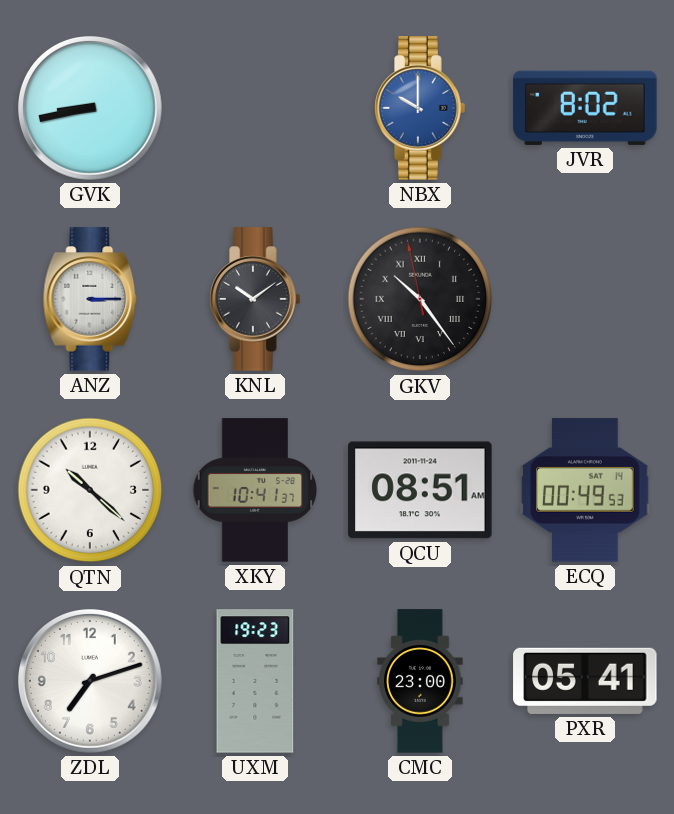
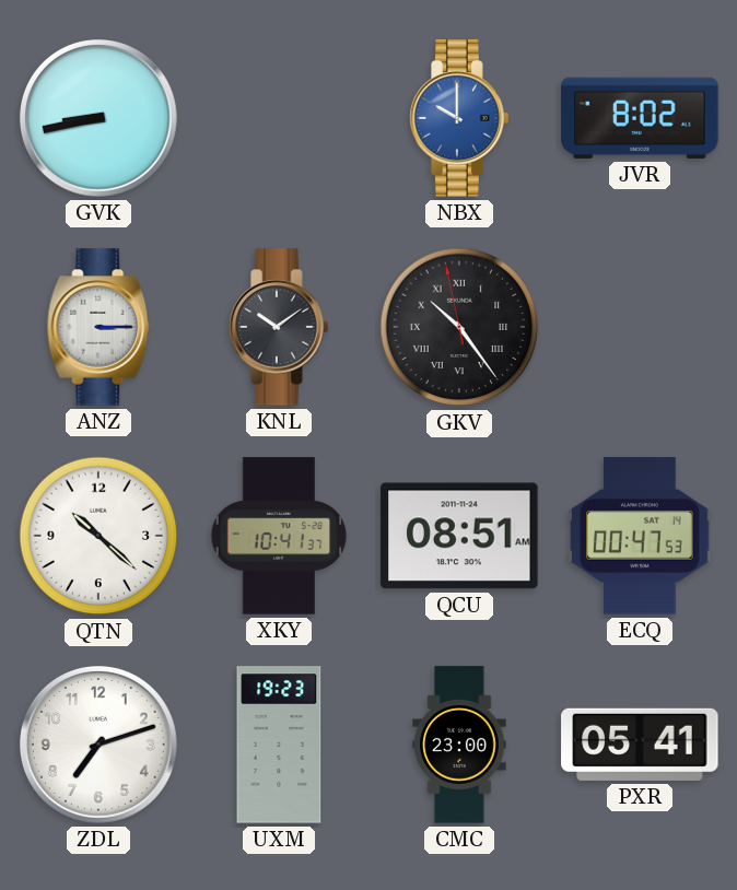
ECQ: 00:49 -> 00:47 (640, 536)
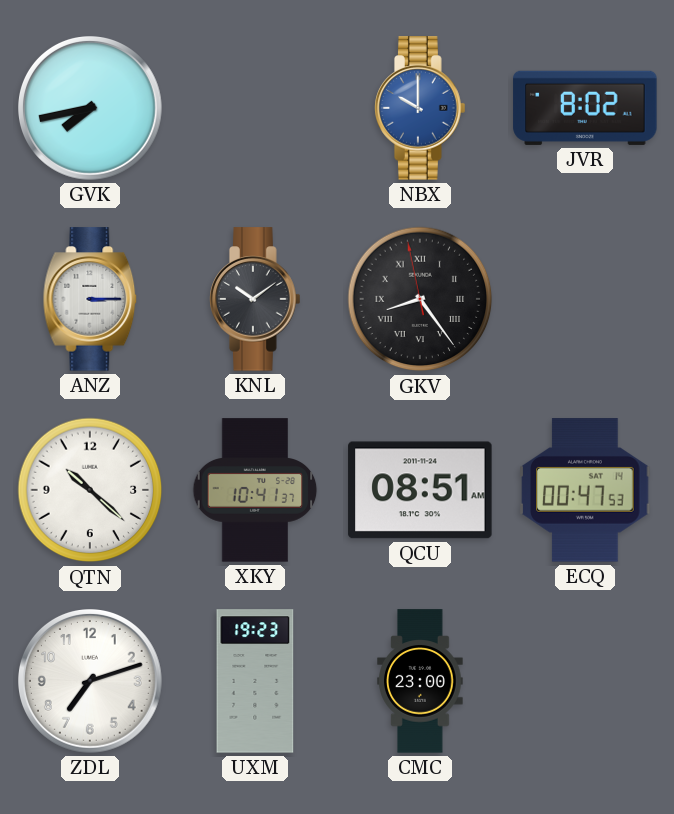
GVK: 8:43 -> 7:43 (91, 109)
GKV: 10:23 -> 8:23 (420, 299)
PXR: 05:41 -> none (640, 745)
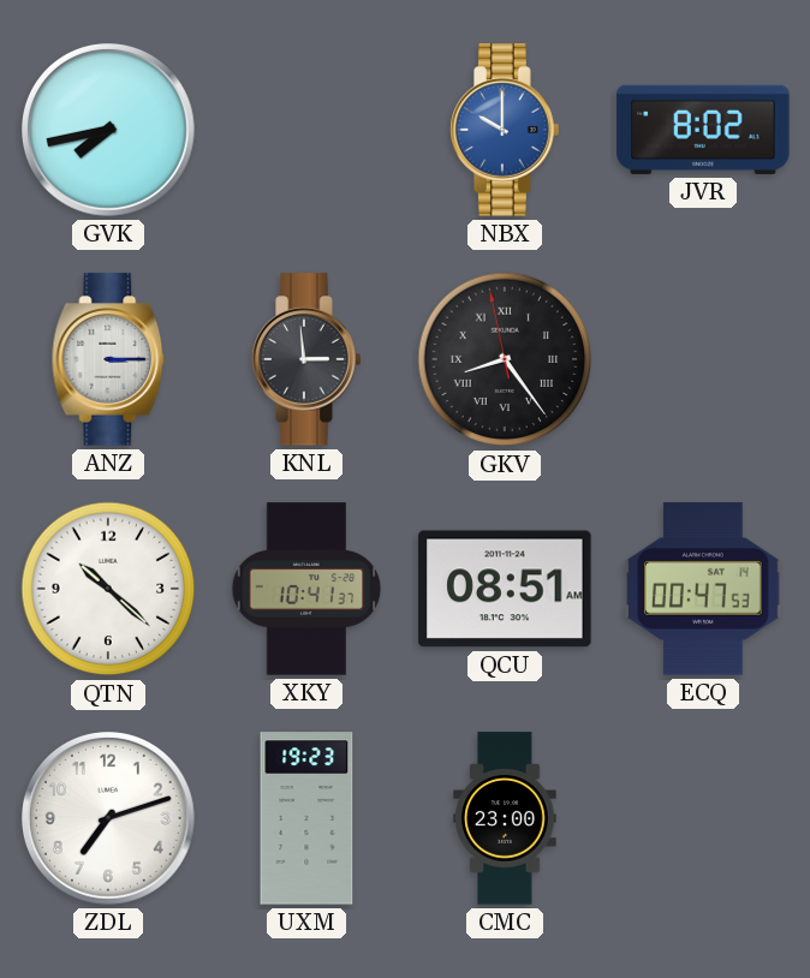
KNL: 10:09 -> 2:59 (306, 359)
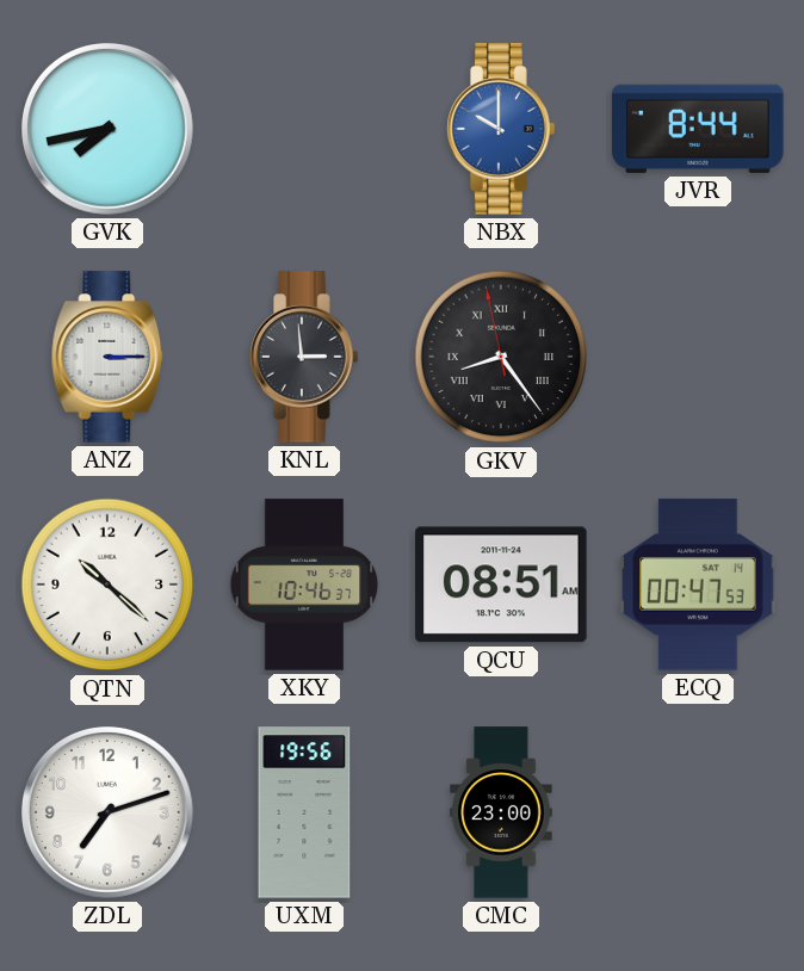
JVR: 8:02 -> 8:44 (698, 129)
XKY: 10:41 -> 10:46 (304, 585)
UXM: 19:23 -> 19:56 (304, 812)
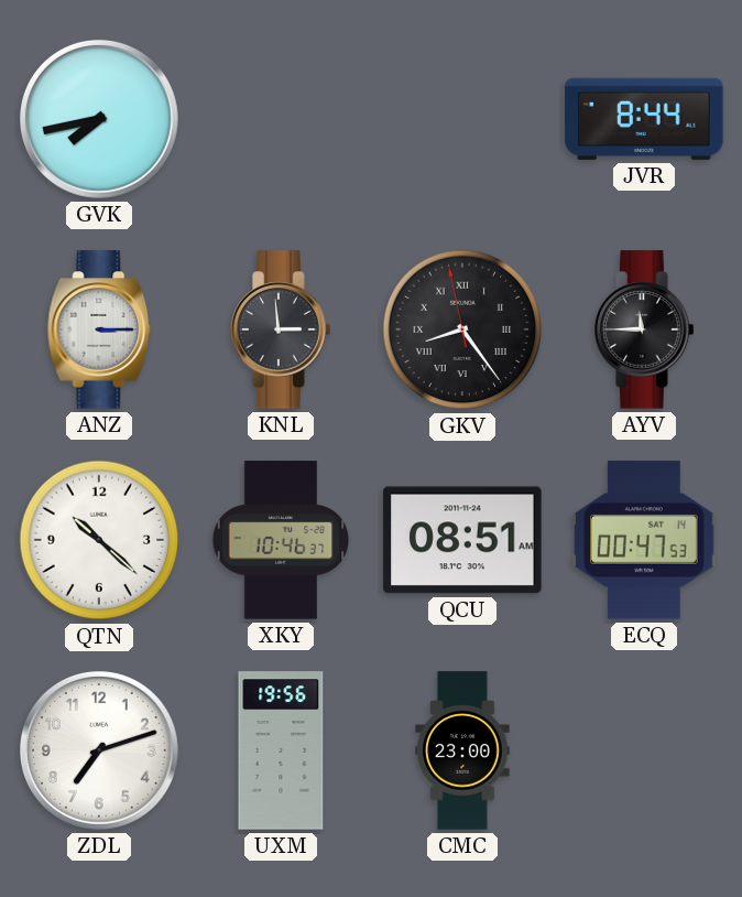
NBX: 10:00 -> none (501, 129)
AYV: none -> 11:45 (644, 329)
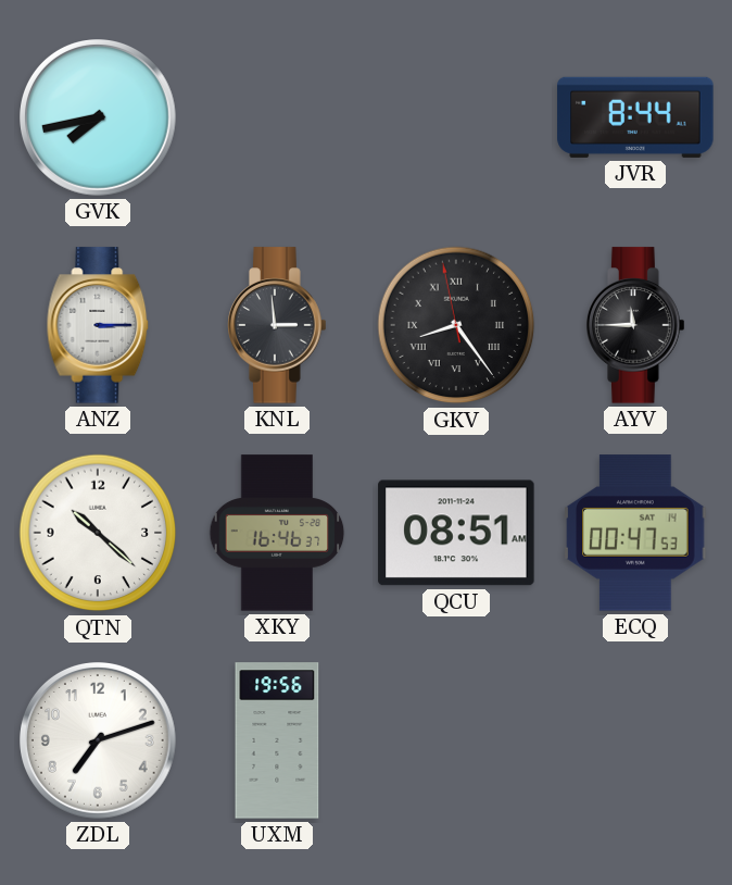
XKY: 10:46 -> 16:46 (277, 533)
CMC: 23:00 -> none (462, 750)
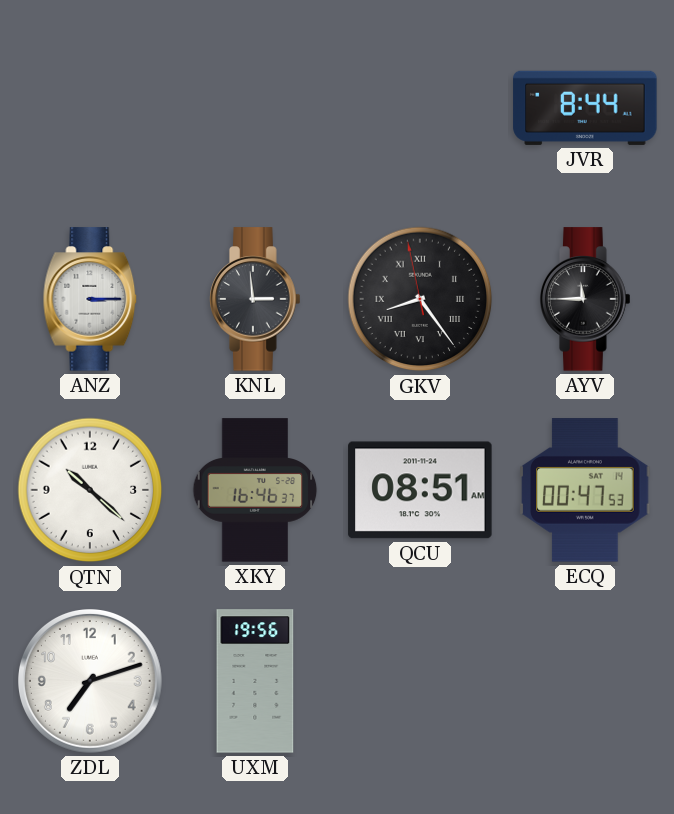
GVK: 7:43 -> none (99, 119)
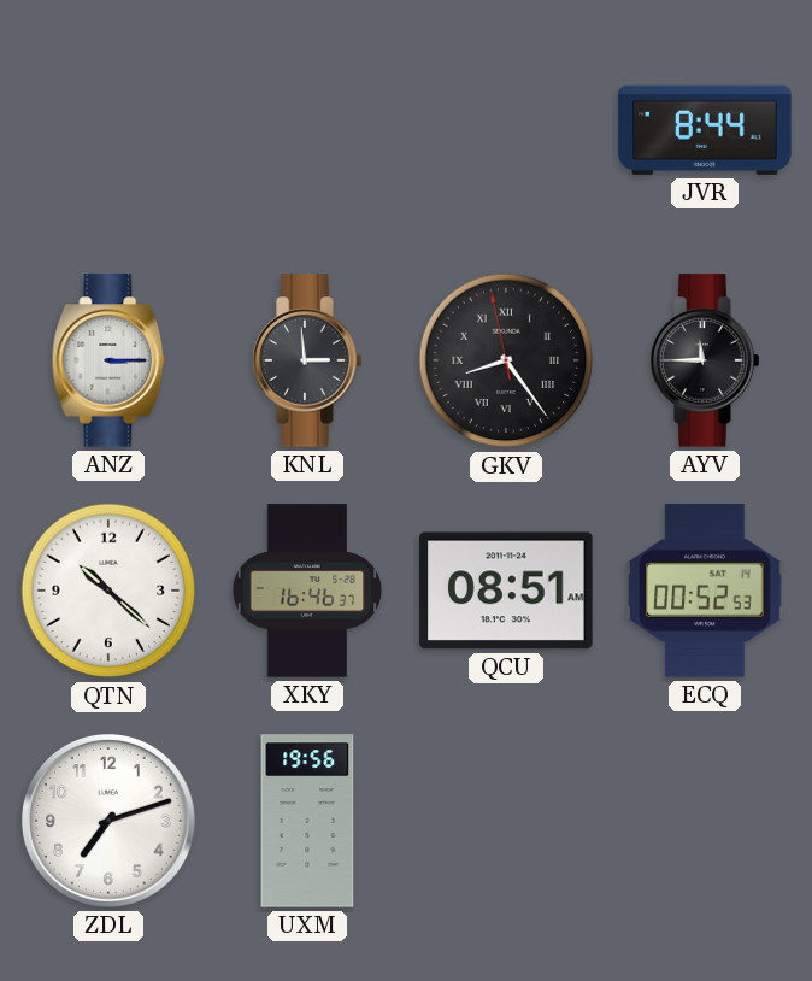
ECQ: 00:47 -> 00:52 (705, 591)
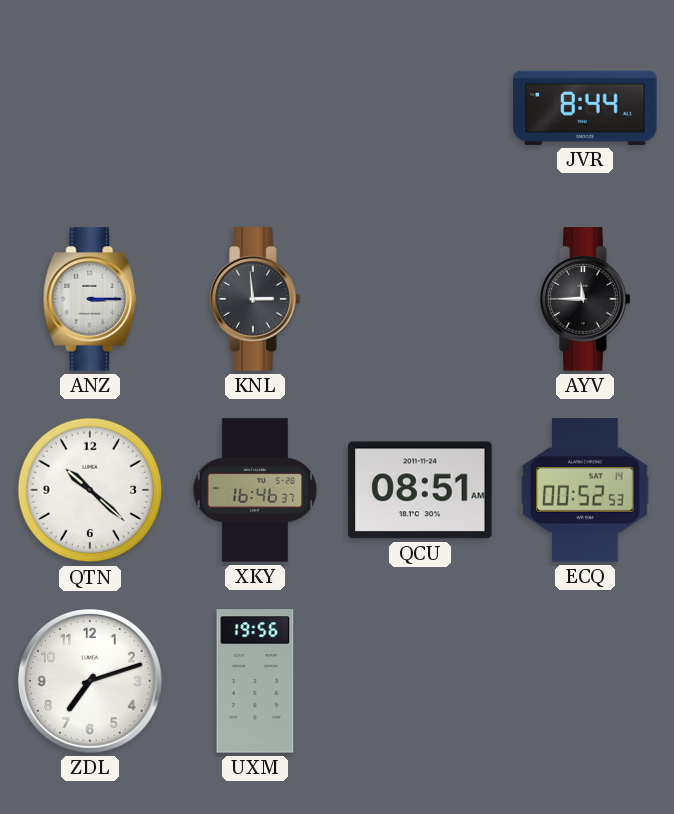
GKV: 8:23 -> none (506, 360)
